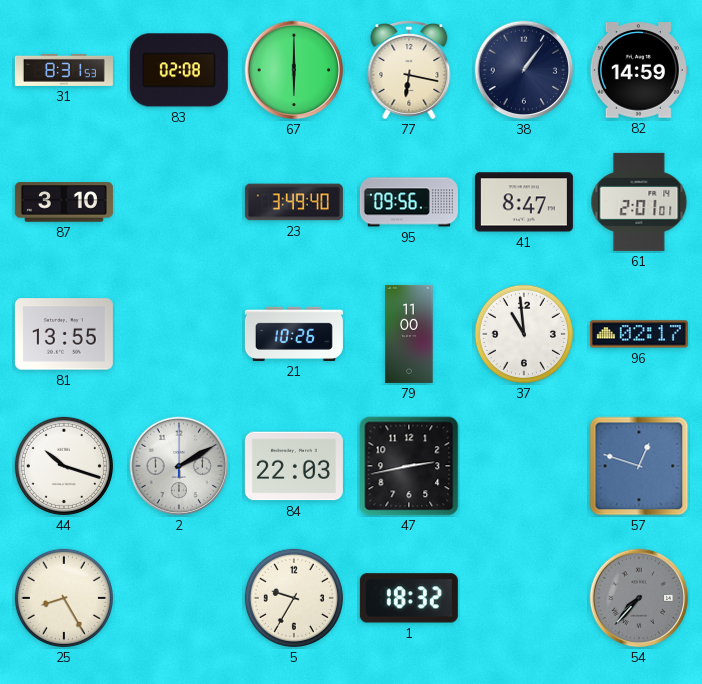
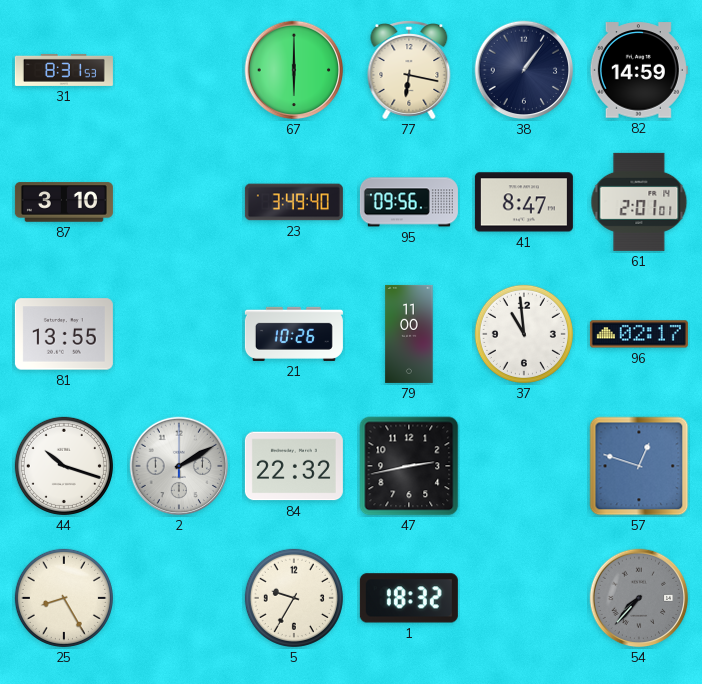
83: 02:08 -> none (179, 70)
84: 22:03 -> 22:32 (294, 466)
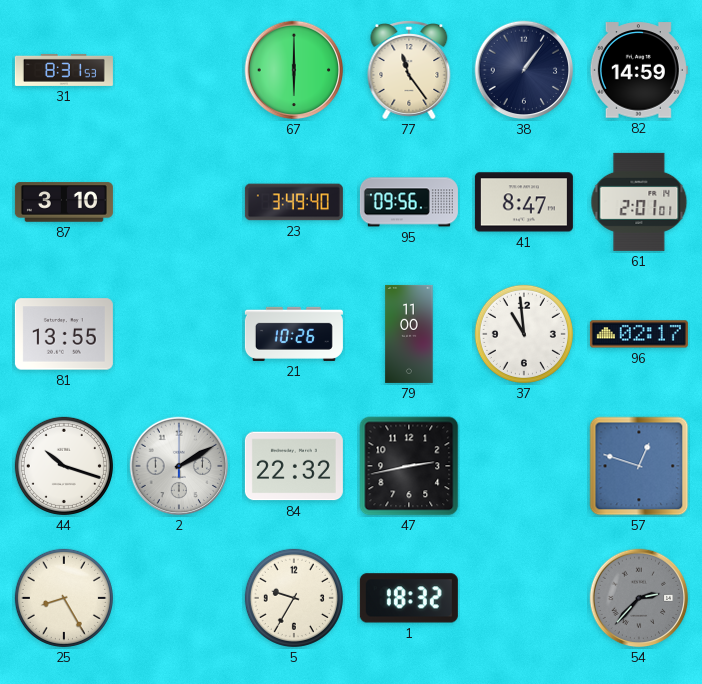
77: 6:17 -> 11:24 (409, 71)
54: 7:37 -> 2:37 (639, 598)
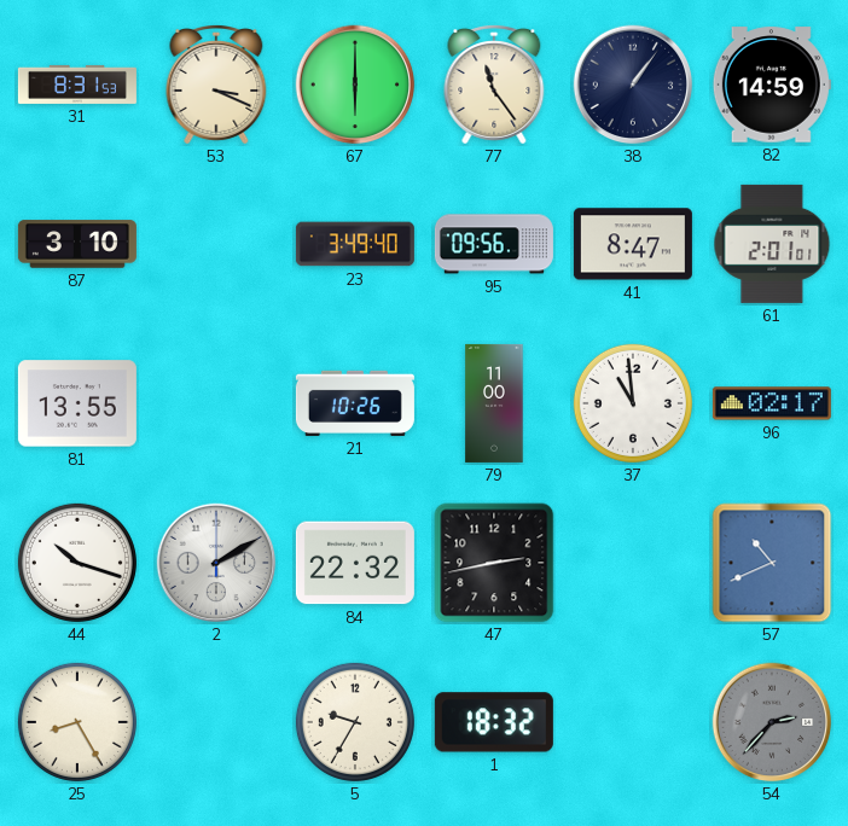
53: none -> 3:19 (216, 86)
57: 12:48 -> 10:41 (772, 563)
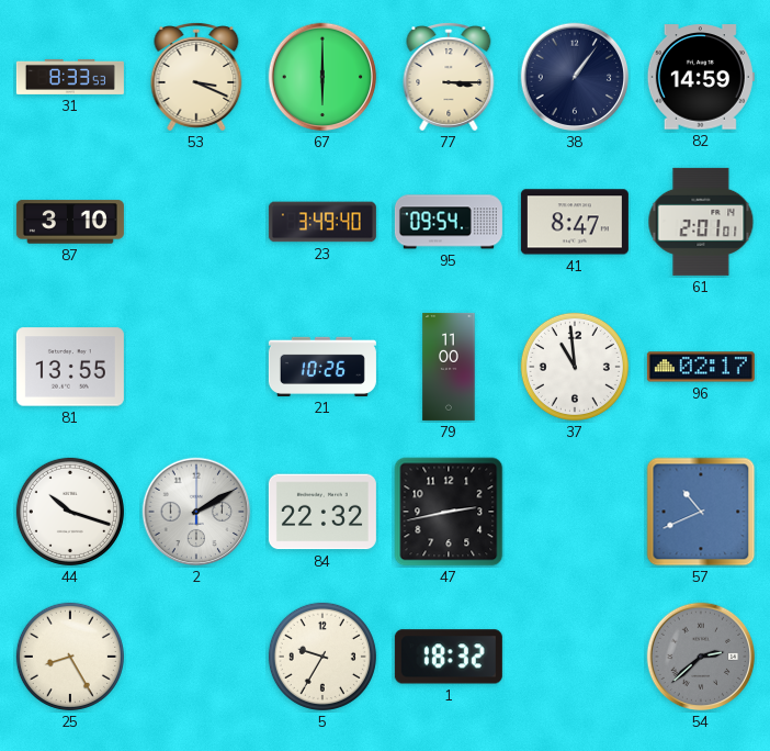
31: 8:31 -> 8:33 (70, 77)
77: 11:24 -> 3:15 (449, 78)
95: 09:56 -> 09:54 (449, 222)
54: 2:37 -> 2:38 (701, 657)
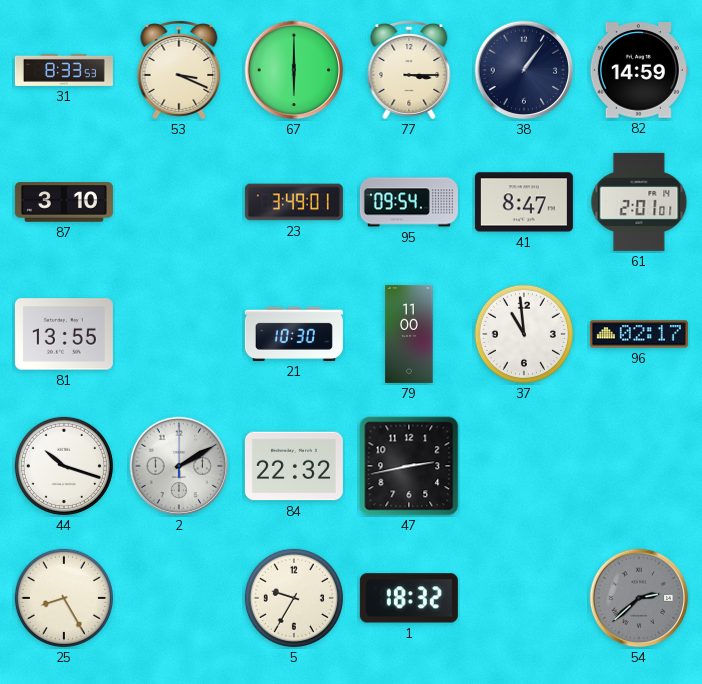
23: 3:49:40 -> 3:49:01 (294, 202)
21: 10:26 -> 10:30 (294, 334)
57: 10:41 -> none (701, 512)
